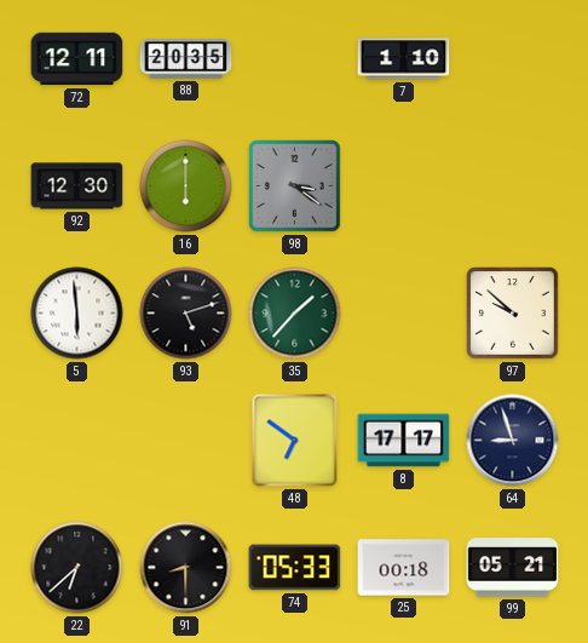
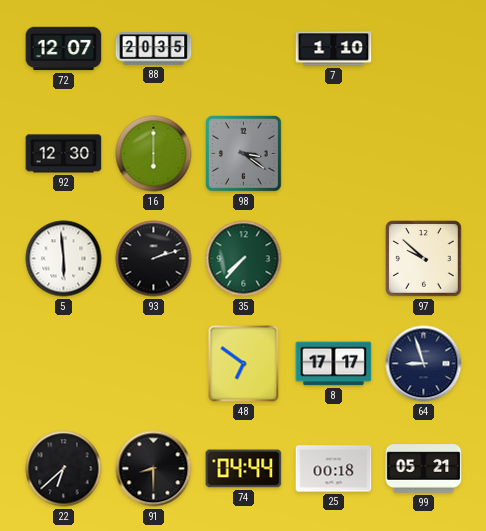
72: 12:11 -> 12:07 (64, 49)
93: 5:12 -> 2:12 (154, 259)
35: 1:37 -> 7:37 (244, 259)
74: 05:33 -> 04:44 (244, 469)
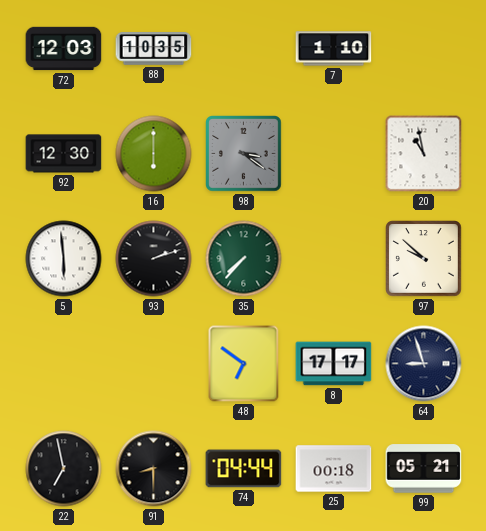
72: 12:07 -> 12:03 (64, 49)
88: 20:35 -> 10:35 (154, 49)
20: none -> 10:58 (424, 154)
22: 6:38 -> 6:58 (64, 469)
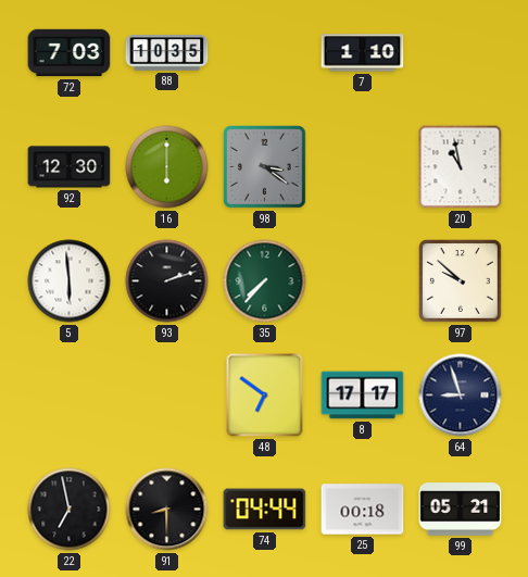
72: 12:03 -> 7:03 (70, 53)
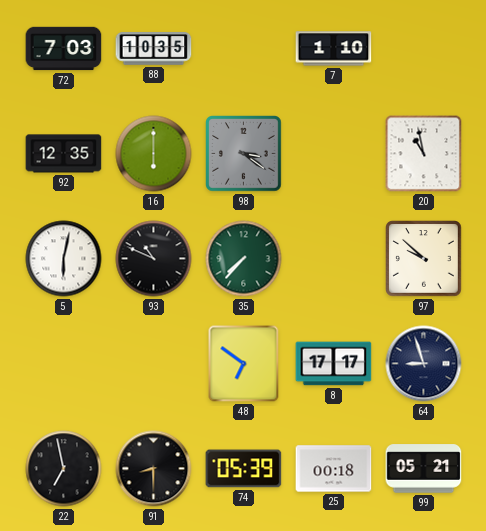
92: 12:30 -> 12:35 (64, 154)
5: 5:59 -> 6:02 (64, 259)
93: 2:12 -> 10:49 (154, 259)
74: 04:44 -> 05:39 (244, 469)
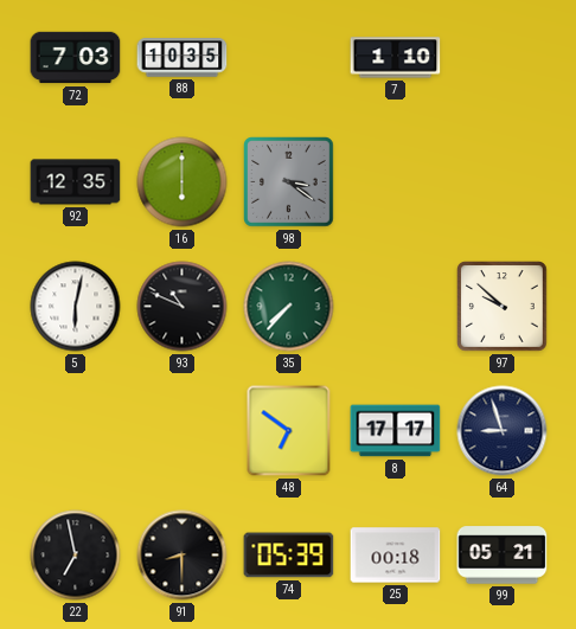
20: 10:58 -> none (424, 154)
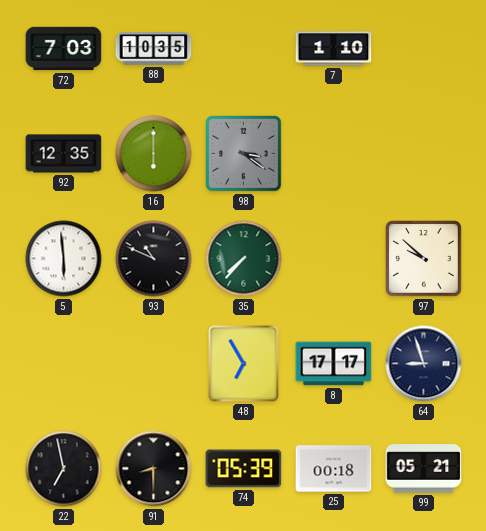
5: 6:02 -> 5:59 (64, 259)
48: 6:51 -> 6:55 (244, 364)
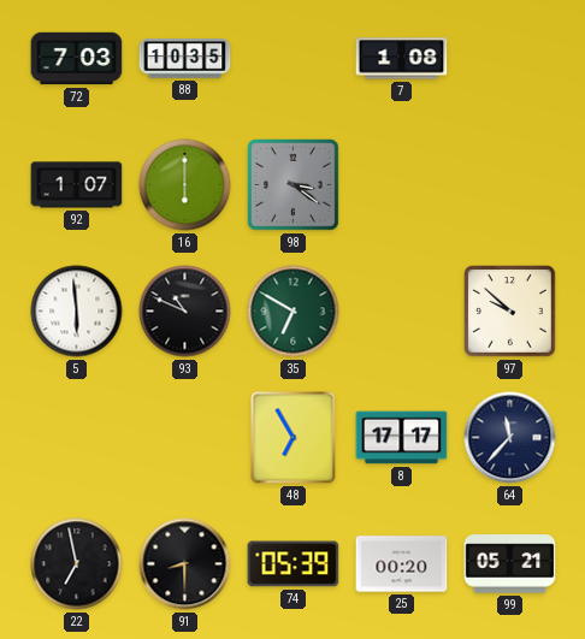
7: 1:10 -> 1:08 (402, 59)
92: 12:35 -> 1:07 (77, 185)
35: 7:37 -> 6:50 (294, 312)
64: 8:57 -> 11:37 (510, 438)
25: 00:18 -> 00:20 (402, 564)
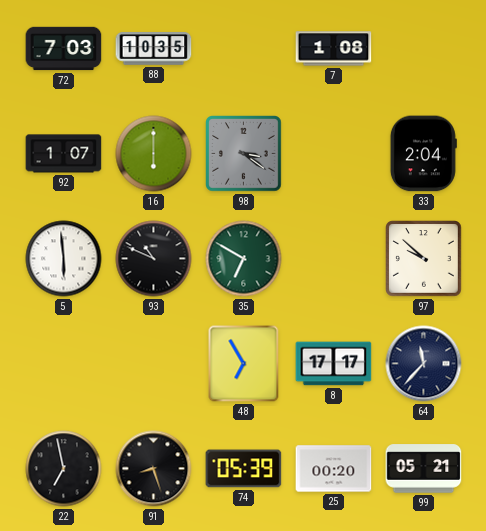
33: none -> 2:04 (423, 154)
91: 8:30 -> 8:27 (154, 469)
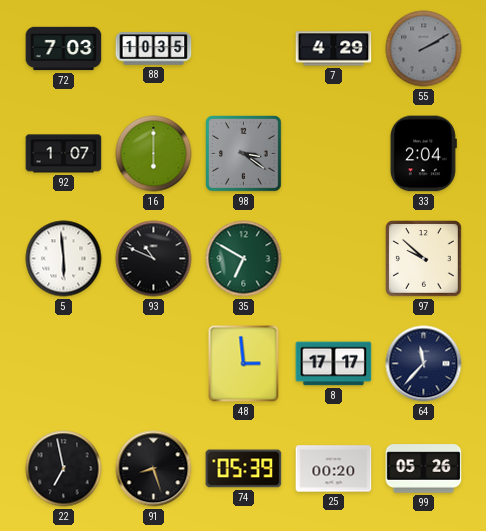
7: 1:08 -> 4:29 (334, 49)
55: none -> 2:10 (424, 49)
48: 6:55 -> 2:59 (244, 364)
99: 05:21 -> 05:26 (424, 469)
